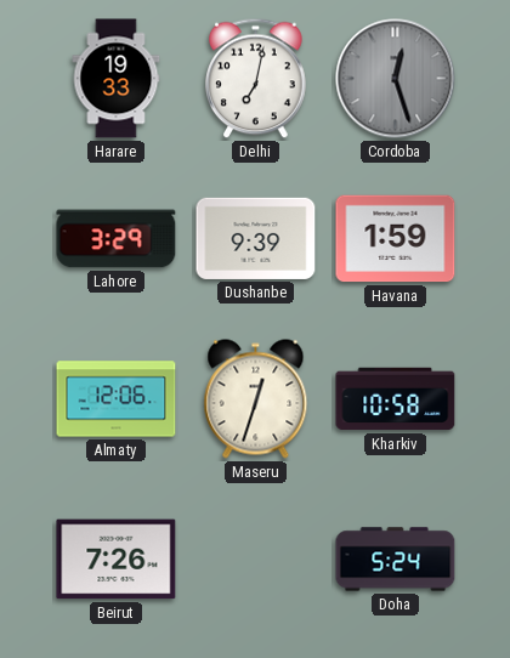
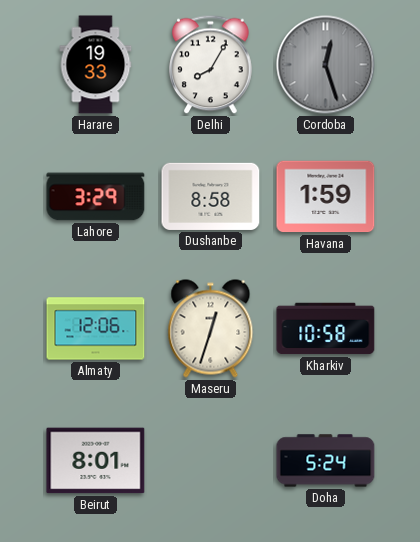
Delhi: 7:02 -> 8:05 (211, 65)
Dushanbe: 9:39 -> 8:58 (211, 196)
Beirut: 7:26 -> 8:01 (96, 461)
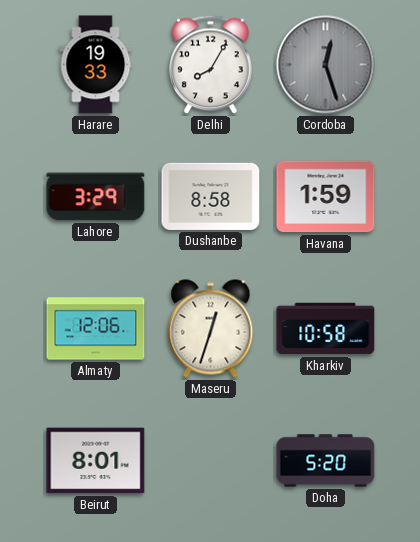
Doha: 5:24 -> 5:20 (326, 461)
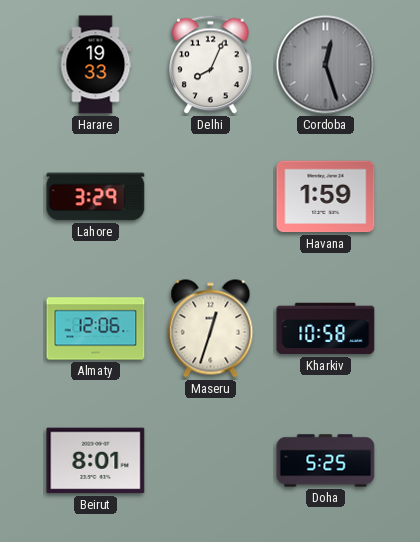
Delhi: 8:05 -> 8:04 (211, 65)
Dushanbe: 8:58 -> none (211, 196)
Doha: 5:20 -> 5:25 (326, 461)
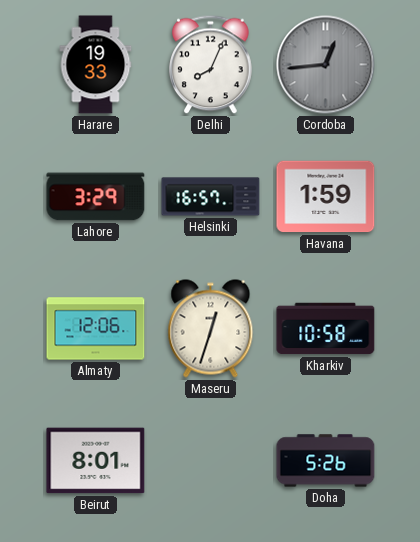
Cordoba: 12:27 -> 12:44 (326, 65)
Helsinki: none -> 16:57 (211, 197)
Doha: 5:25 -> 5:26 (326, 461)
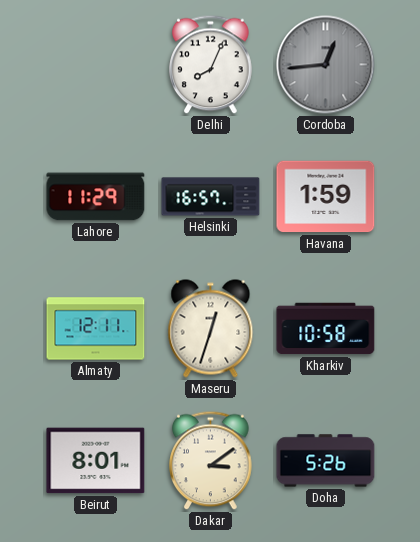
Harare: 19:33 -> none (96, 65)
Lahore: 3:29 -> 11:29 (96, 197)
Almaty: 12:06 -> 12:11 (96, 329)
Dakar: none -> 3:09 (211, 461)
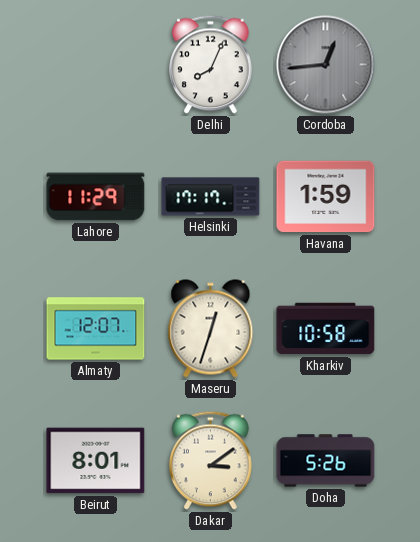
Helsinki: 16:57 -> 17:17 (211, 197)
Almaty: 12:11 -> 12:07 (96, 329)
